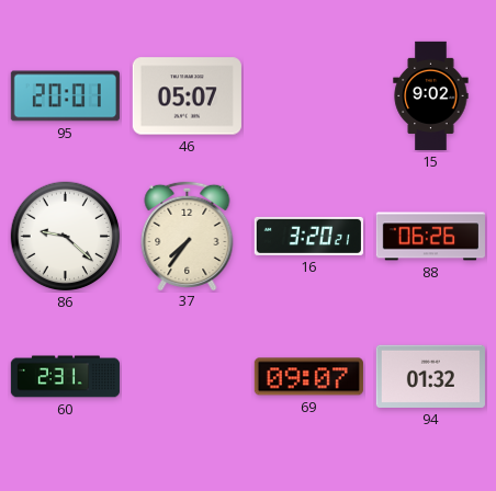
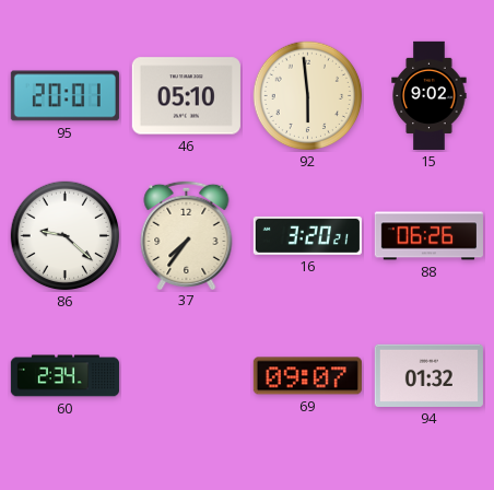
46: 05:07 -> 05:10 (186, 96)
92: none -> 5:59 (308, 96)
60: 2:31 -> 2:34 (64, 376)
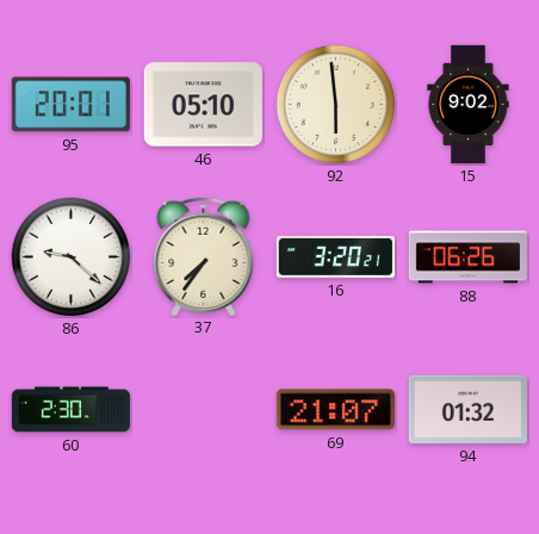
60: 2:34 -> 2:30 (70, 410)
69: 09:07 -> 21:07 (335, 410)
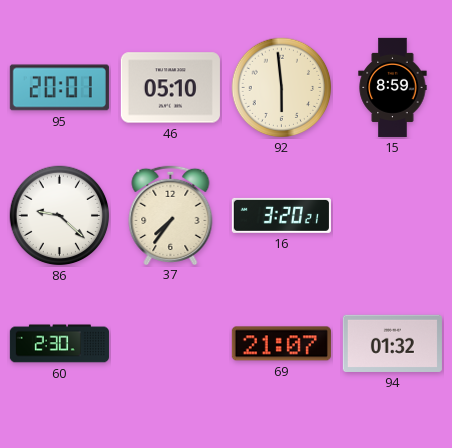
15: 9:02 -> 8:59 (393, 87)
88: 06:26 -> none (467, 257)
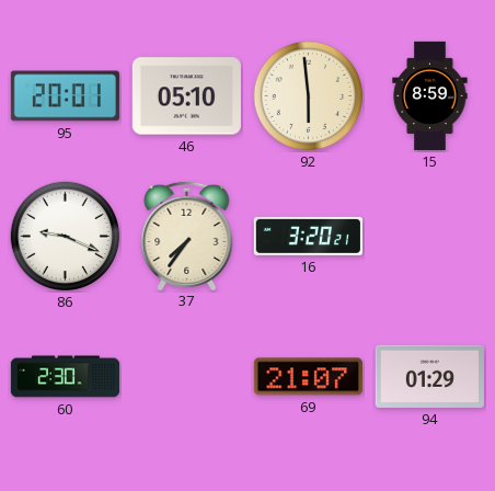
86: 9:22 -> 9:19 (66, 237)
94: 01:32 -> 01:29 (429, 376)
